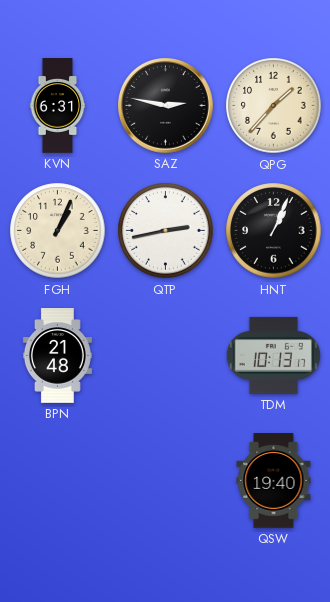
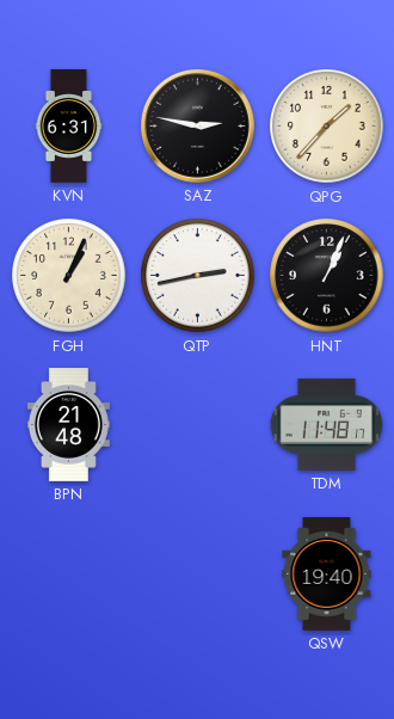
TDM: 10:13 -> 11:48 (326, 424)
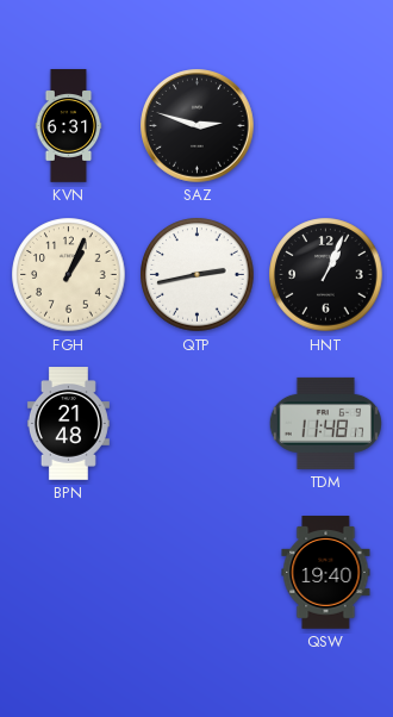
SAZ: 2:47 -> 2:48 (198, 126)
QPG: 1:37 -> none (327, 127)
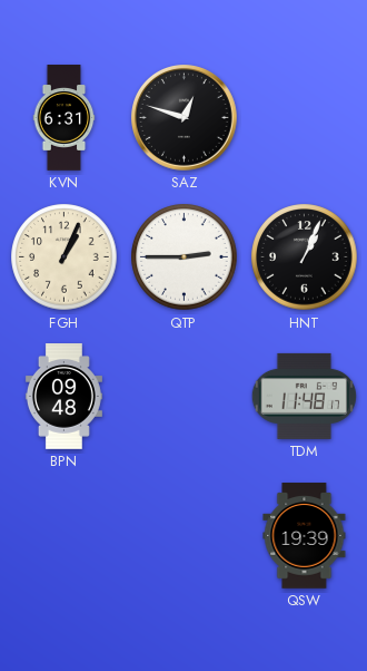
SAZ: 2:48 -> 12:48 (185, 118)
QTP: 2:43 -> 2:45 (185, 257)
BPN: 21:48 -> 09:48 (63, 397)
QSW: 19:40 -> 19:39 (305, 536)
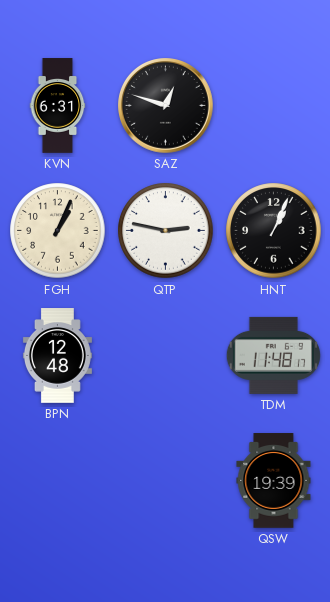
QTP: 2:45 -> 2:47 (166, 231)
BPN: 09:48 -> 12:48 (57, 356)
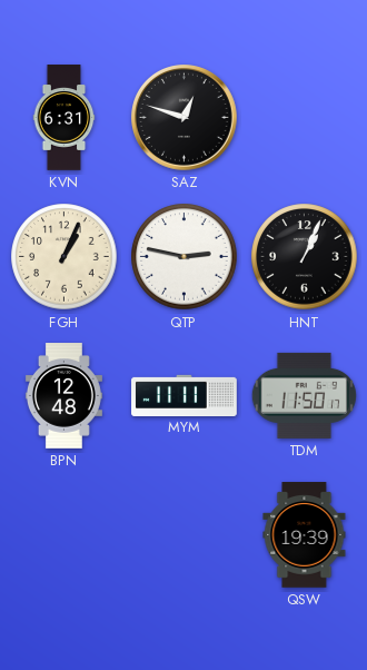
MYM: none -> 11:11 (185, 395)
TDM: 11:48 -> 11:50 (304, 395)
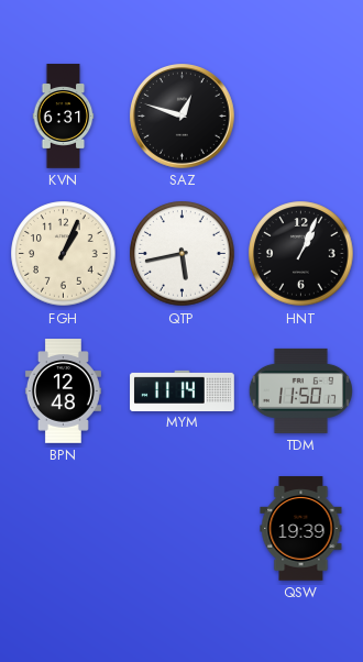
QTP: 2:47 -> 5:43 (183, 254)
MYM: 11:11 -> 11:14 (183, 390)
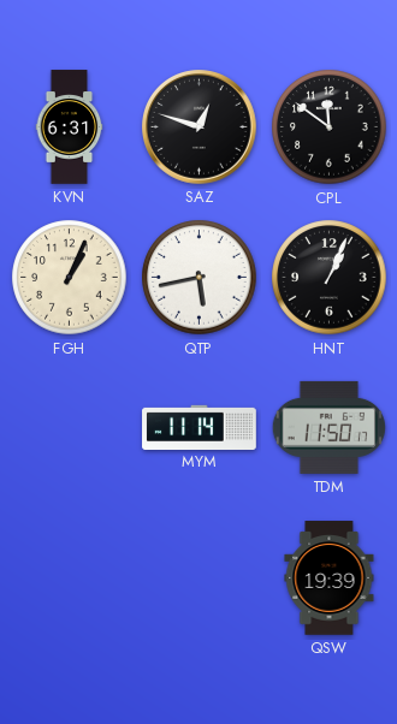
CPL: none -> 11:51 (330, 127)
BPN: 12:48 -> none (63, 391)
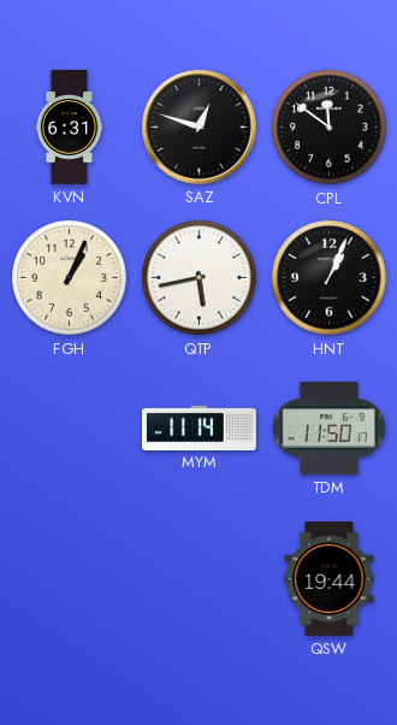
QSW: 19:39 -> 19:44 (330, 579)
